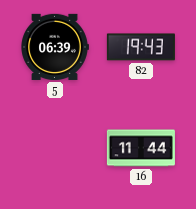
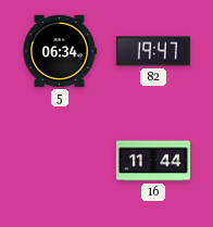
5: 06:39 -> 06:34 (60, 51)
82: 19:43 -> 19:47 (153, 51)
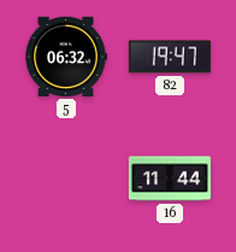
5: 06:34 -> 06:32 (66, 57)
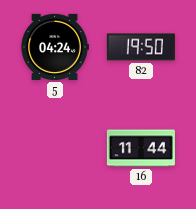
5: 06:32 -> 04:24 (55, 47)
82: 19:47 -> 19:50 (141, 47)
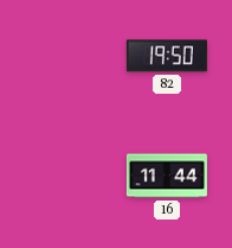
5: 04:24 -> none (55, 47)
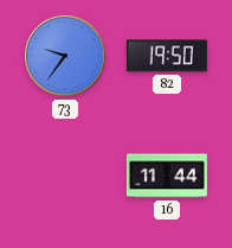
73: none -> 9:36 (65, 56)
